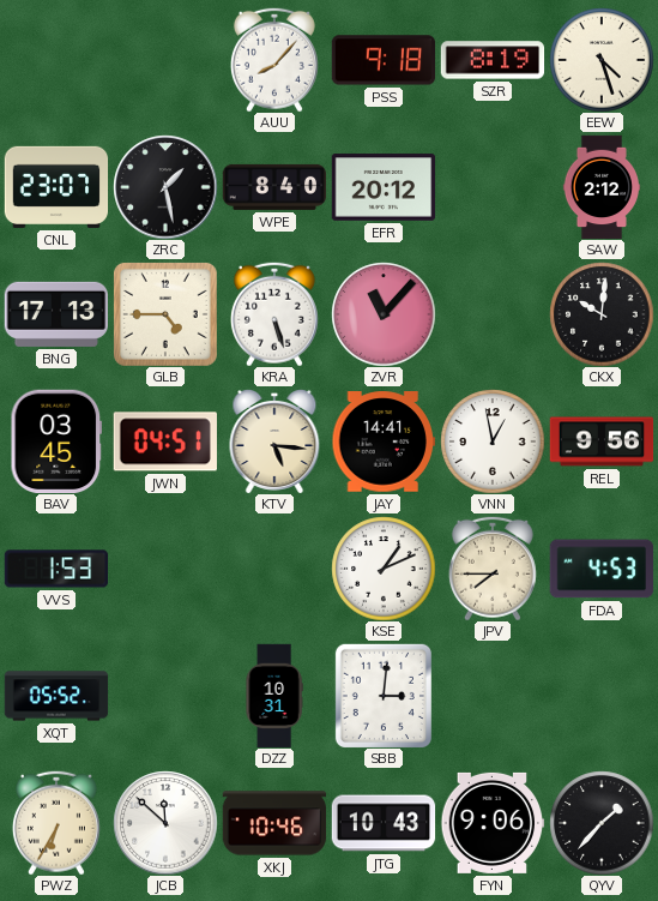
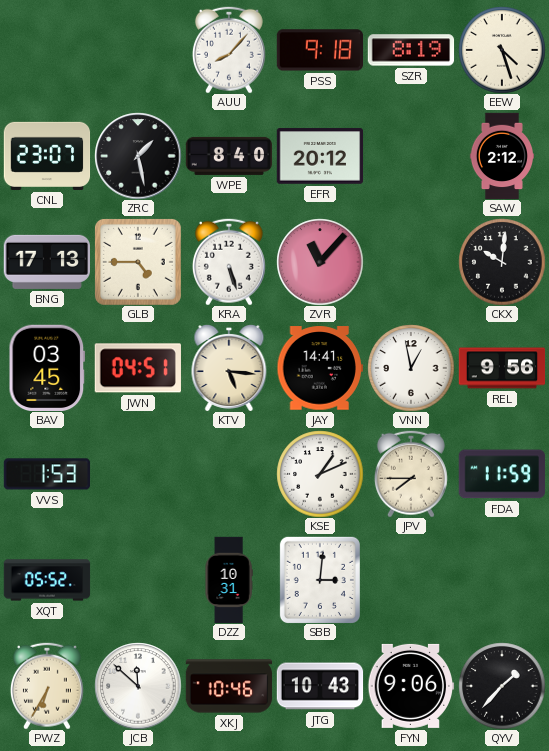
FDA: 4:53 -> 11:59 (502, 474)
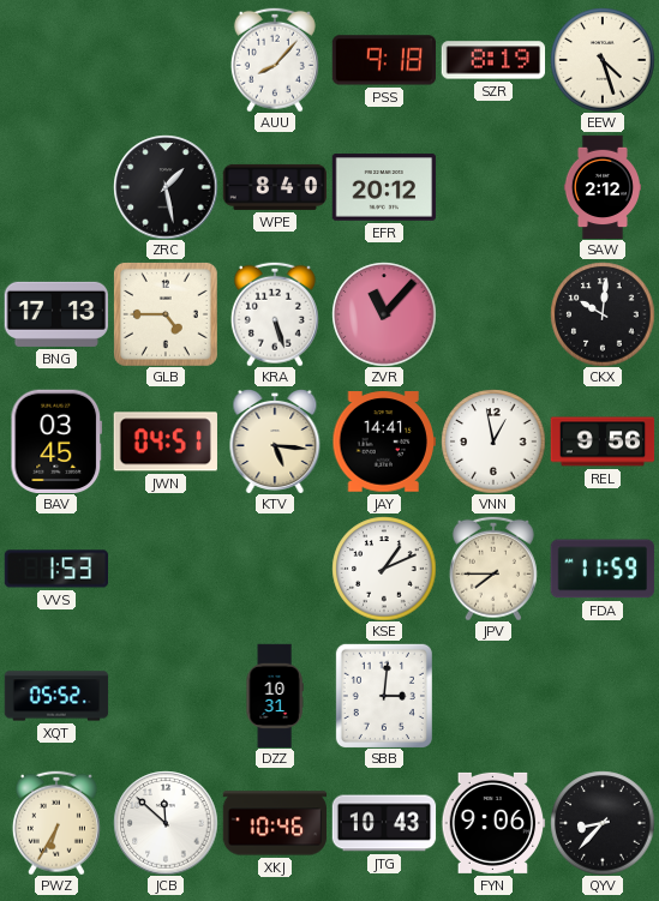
CNL: 23:07 -> none (47, 156)
QYV: 1:37 -> 8:37 (603, 823)
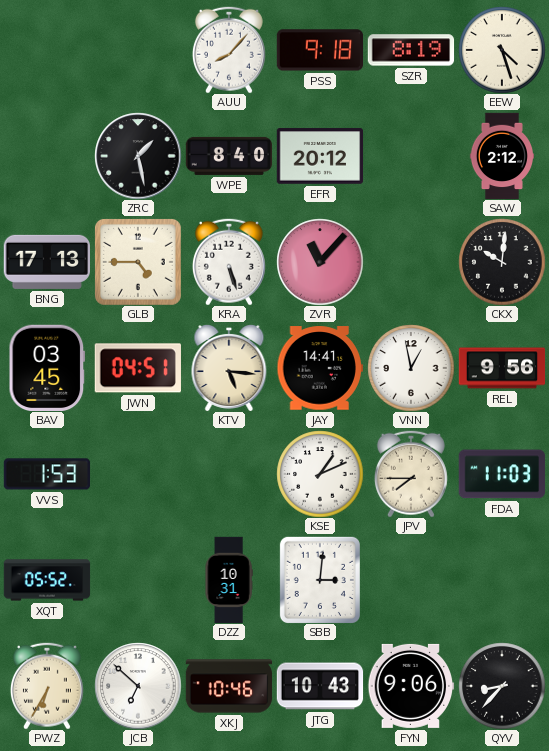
FDA: 11:59 -> 11:03 (502, 474)
JCB: 11:52 -> 6:52 (138, 686)
